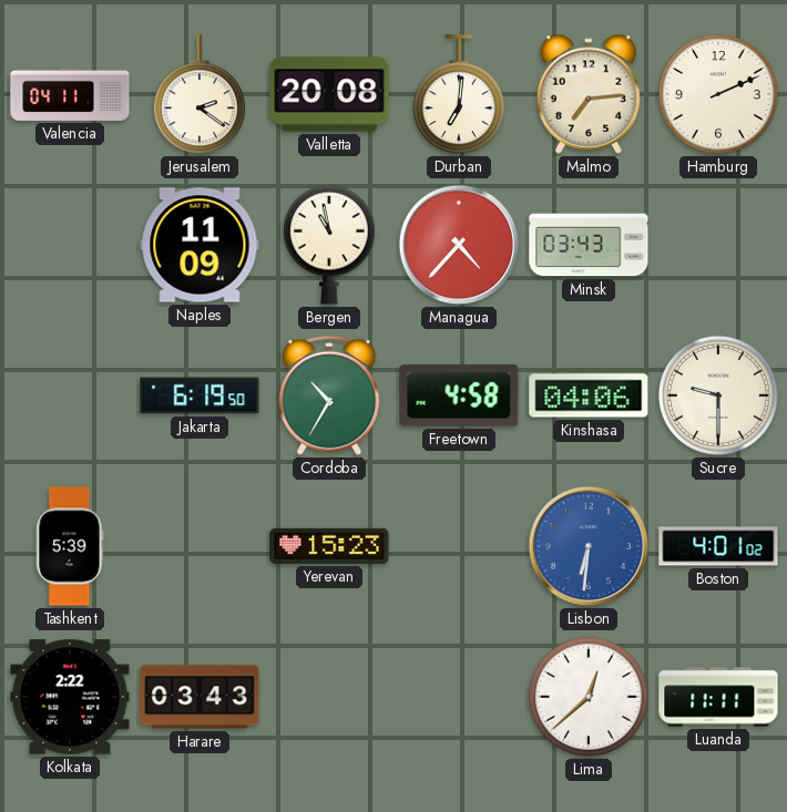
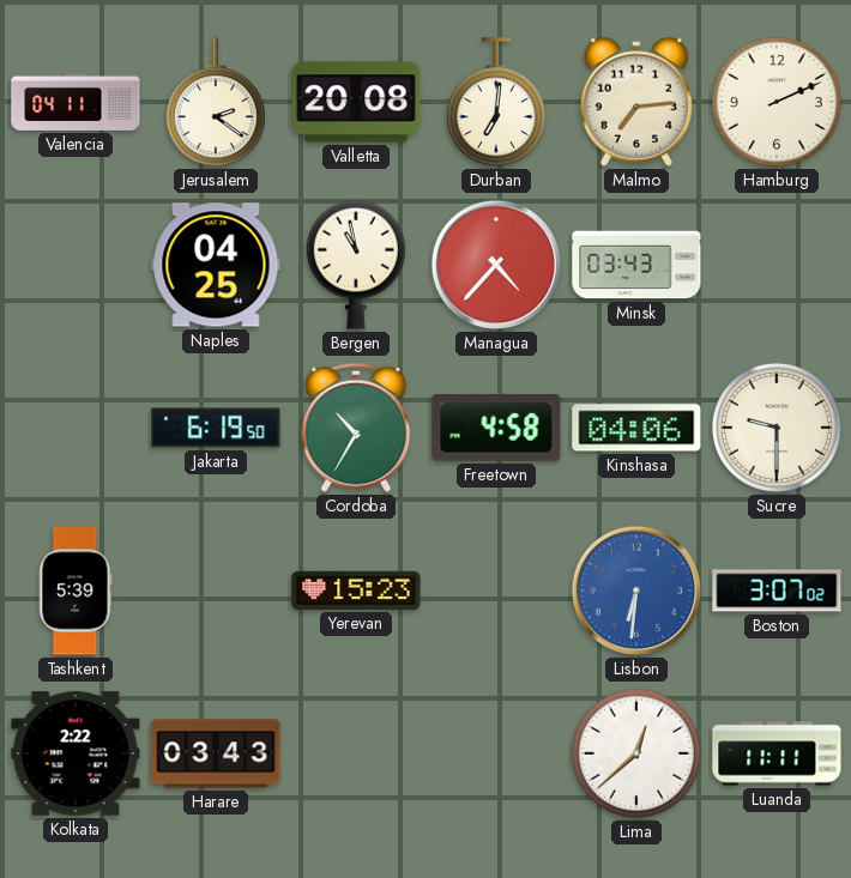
Naples: 11:09 -> 04:25 (216, 265)
Boston: 4:01 -> 3:07 (777, 591)
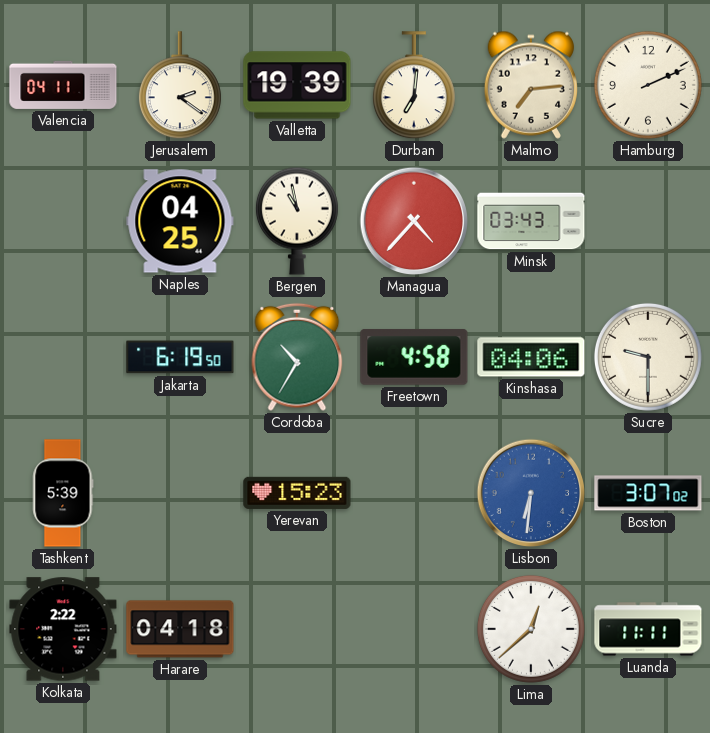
Valletta: 20:08 -> 19:39 (297, 85)
Harare: 03:43 -> 04:18 (180, 629)
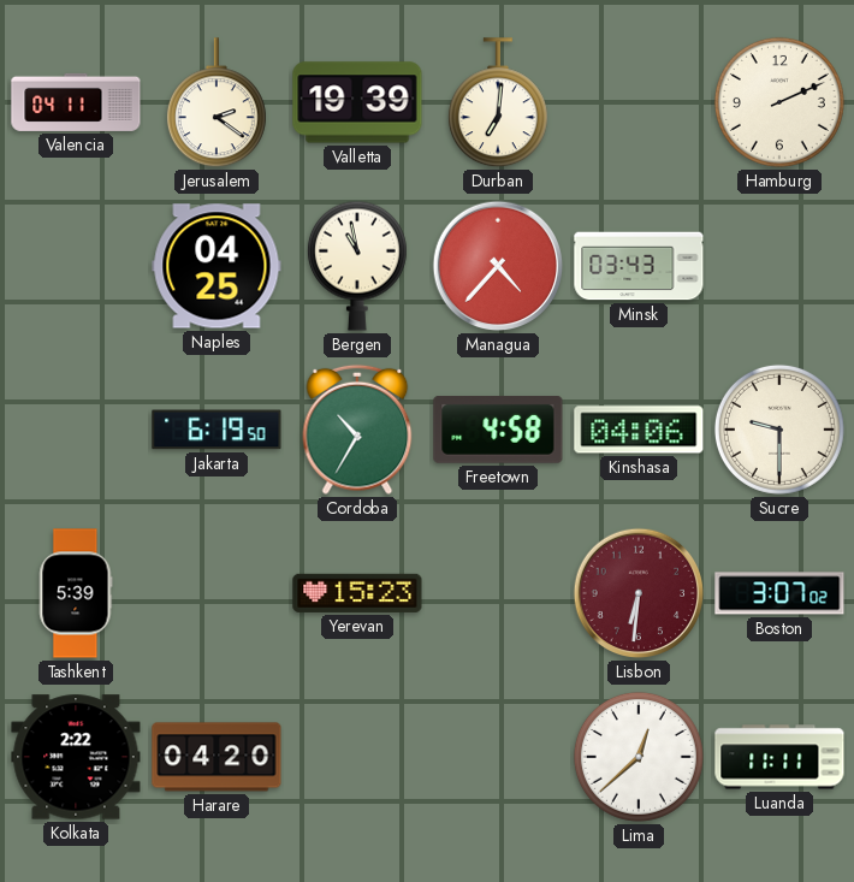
Malmo: 7:14 -> none (530, 85)
Lisbon dial: blue -> burgundy (639, 593)
Harare: 04:18 -> 04:20 (217, 757)
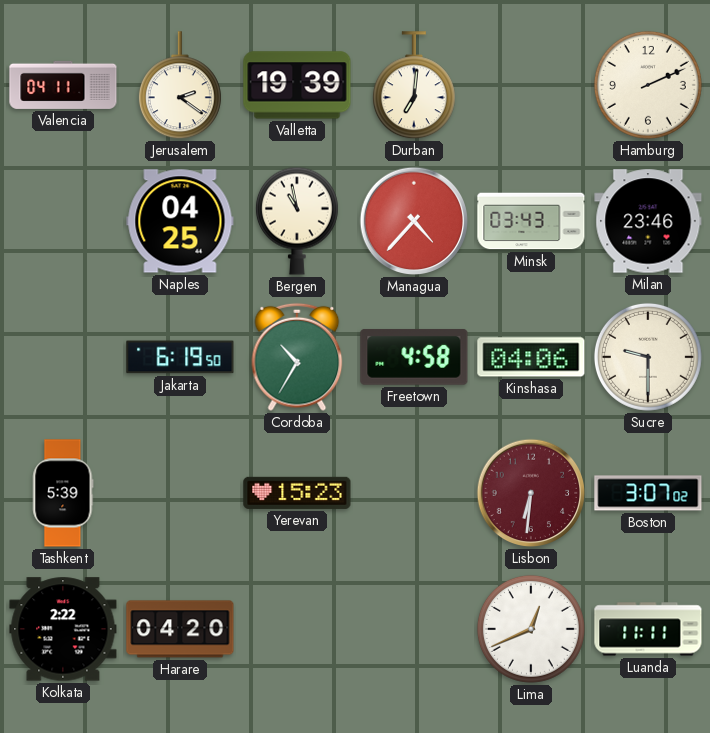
Milan: none -> 23:46 (648, 221)
Lima: 12:38 -> 12:41 (531, 629)
